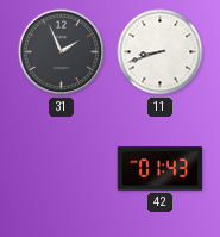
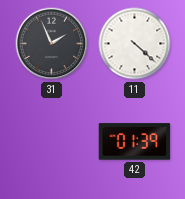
11: 8:42 -> 4:22 (135, 44)
42: 01:43 -> 01:39 (135, 142)
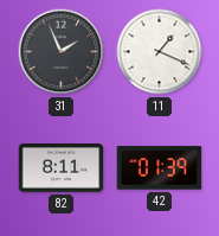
11: 4:22 -> 1:19 (160, 52)
82: none -> 8:11 (62, 168)
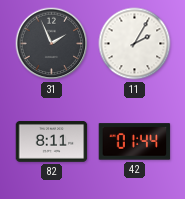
11: 1:19 -> 2:05 (135, 44)
42: 01:39 -> 01:44 (135, 142)
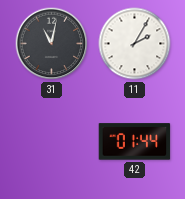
31: 1:56 -> 11:02 (52, 44)
82: 8:11 -> none (52, 142)
